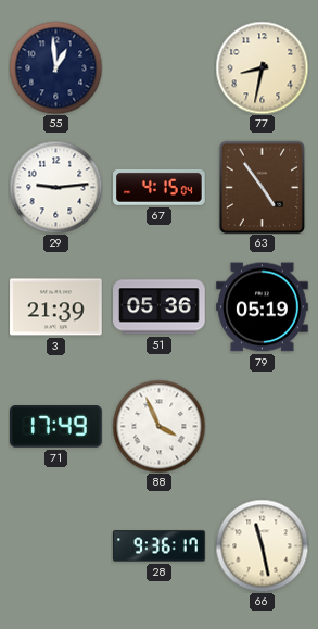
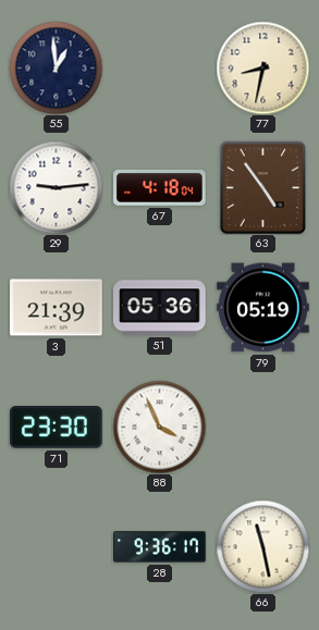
67: 4:15 -> 4:18 (160, 187)
71: 17:49 -> 23:30 (57, 428)
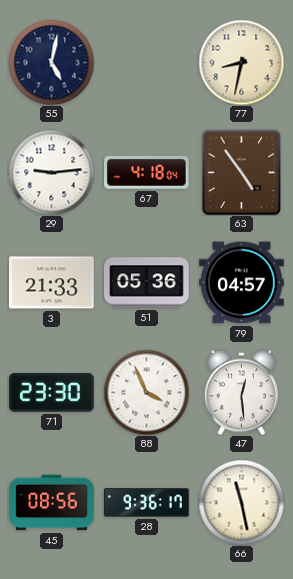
55: 12:59 -> 5:02 (51, 62)
3: 21:39 -> 21:33 (52, 283)
79: 05:19 -> 04:57 (242, 283)
47: none -> 12:29 (241, 392)
45: none -> 08:56 (52, 503)
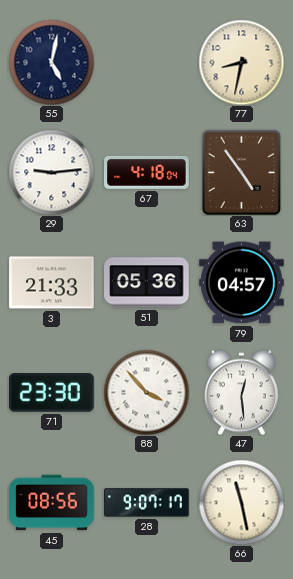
88: 3:56 -> 3:53 (146, 392)
28: 9:36 -> 9:07 (147, 503)
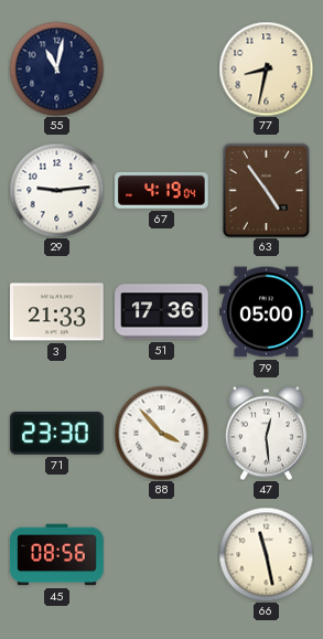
55: 5:02 -> 11:02 (56, 68)
67: 4:18 -> 4:19 (162, 190)
51: 05:36 -> 17:36 (162, 312)
79: 04:57 -> 05:00 (267, 312)
28: 9:07 -> none (147, 503)
